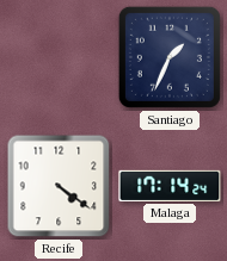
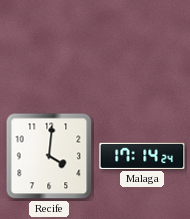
Santiago: 1:34 -> none (170, 57)
Recife: 4:21 -> 4:01 (49, 156)
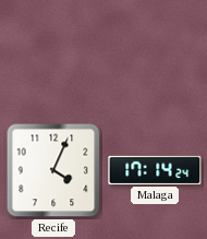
Recife: 4:01 -> 4:04 (53, 170)
